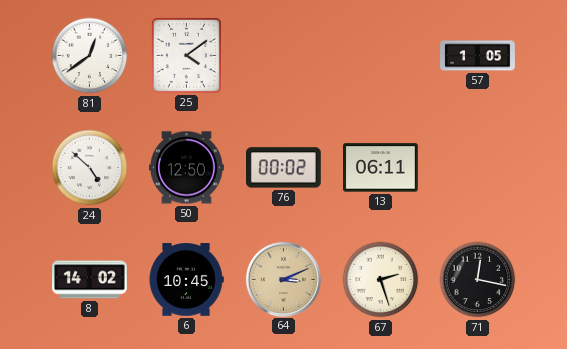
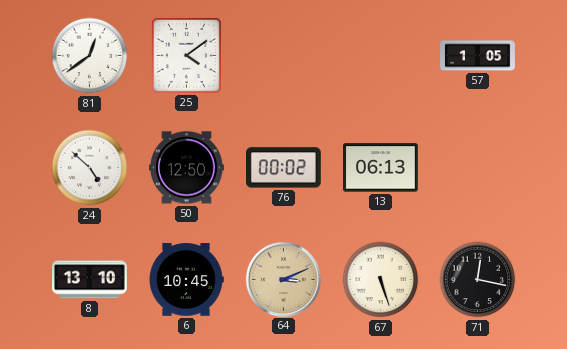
13: 06:11 -> 06:13 (381, 168)
8: 14:02 -> 13:10 (90, 280)
67: 2:27 -> 5:27 (381, 280)
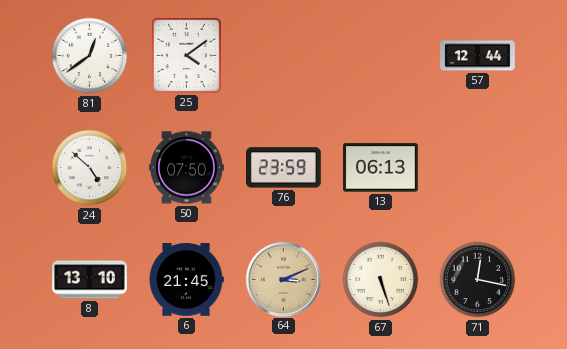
57: 1:05 -> 12:44 (478, 56)
50: 12:50 -> 07:50 (187, 168)
76: 00:02 -> 23:59 (284, 168)
6: 10:45 -> 21:45 (186, 280)
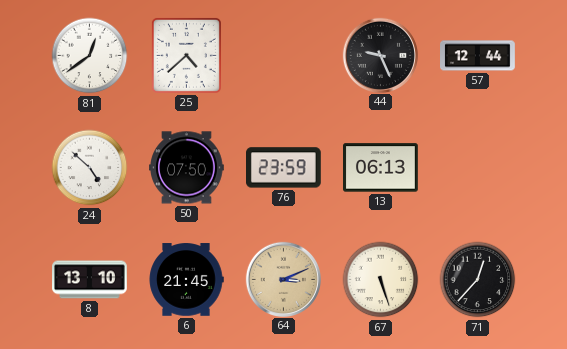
25: 4:09 -> 4:38 (186, 55)
44: none -> 9:26 (380, 55)
71: 12:17 -> 12:37 (478, 280)
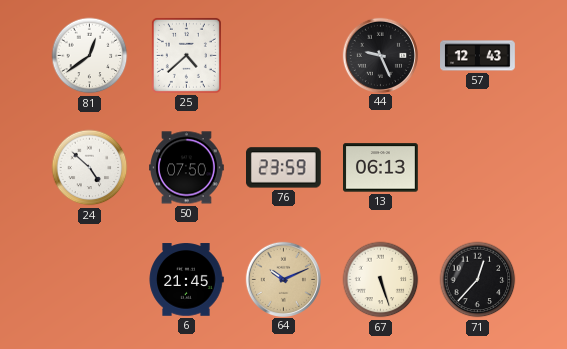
57: 12:44 -> 12:43 (478, 56)
8: 13:10 -> none (90, 280)
64: 3:11 -> 10:11 (283, 279)
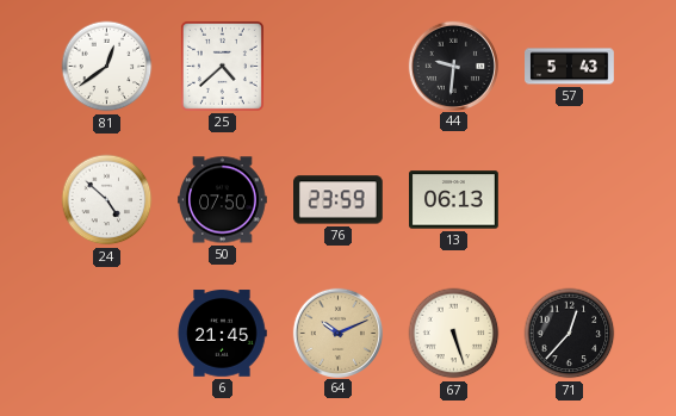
44: 9:26 -> 9:31 (453, 66)
57: 12:43 -> 5:43 (570, 67)
